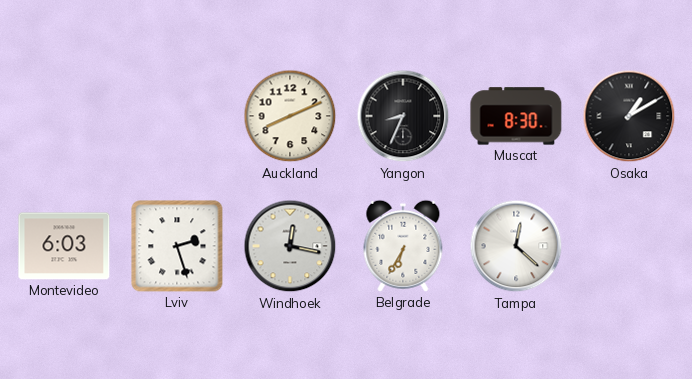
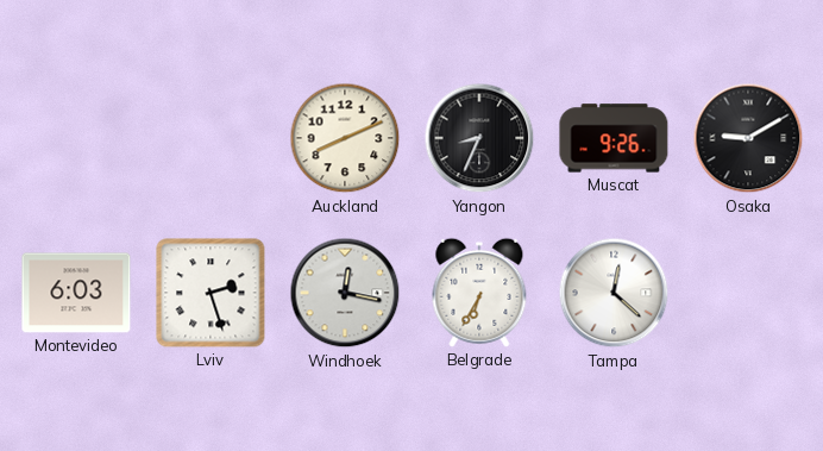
Muscat: 8:30 -> 9:26 (614, 138)
Osaka: 1:10 -> 9:10 (748, 138)
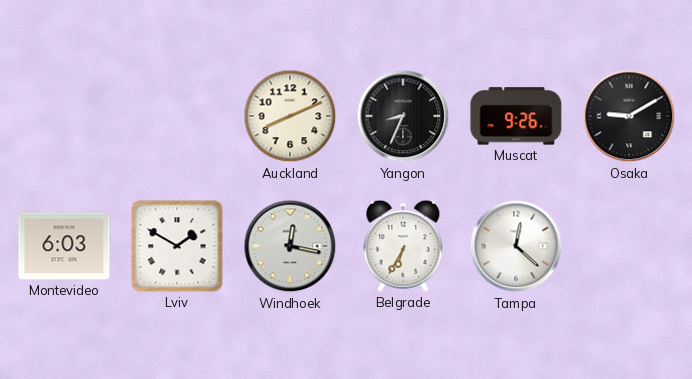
Lviv: 2:27 -> 1:50 (177, 246)
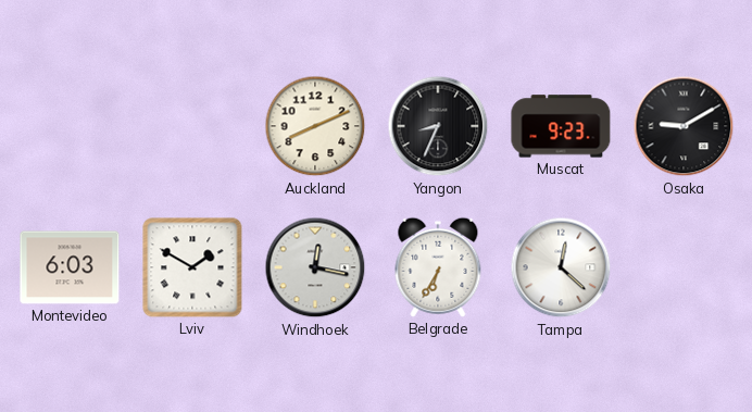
Muscat: 9:26 -> 9:23 (561, 126)
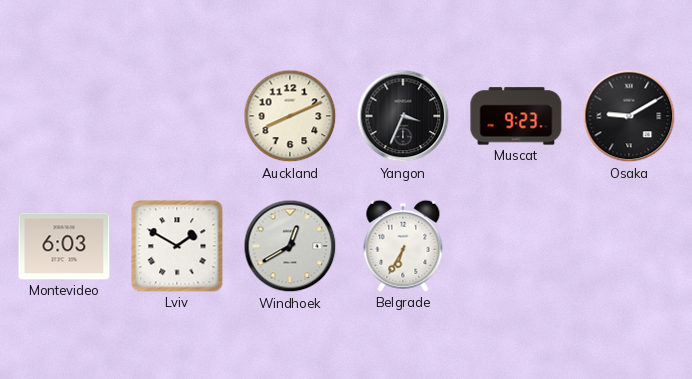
Yangon: 8:34 -> 3:34 (403, 116)
Windhoek: 12:17 -> 12:40 (290, 246)
Tampa: 12:22 -> none (561, 267)
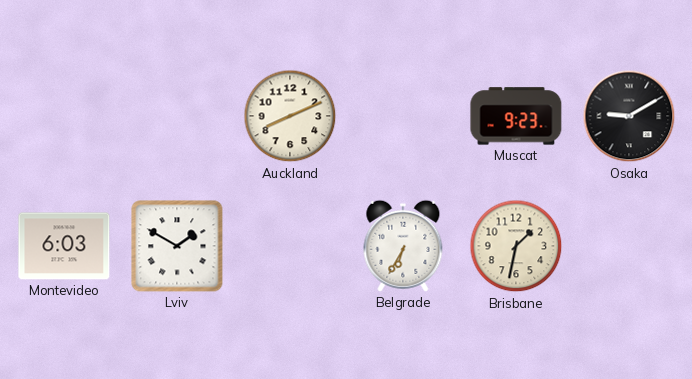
Yangon: 3:34 -> none (403, 116)
Windhoek: 12:40 -> none (290, 246)
Brisbane: none -> 1:32 (516, 246)
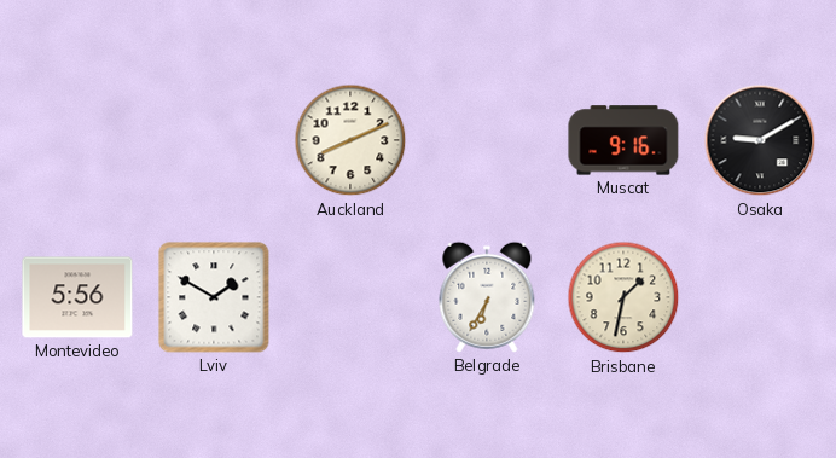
Muscat: 9:23 -> 9:16 (623, 140)
Montevideo: 6:03 -> 5:56 (77, 297)
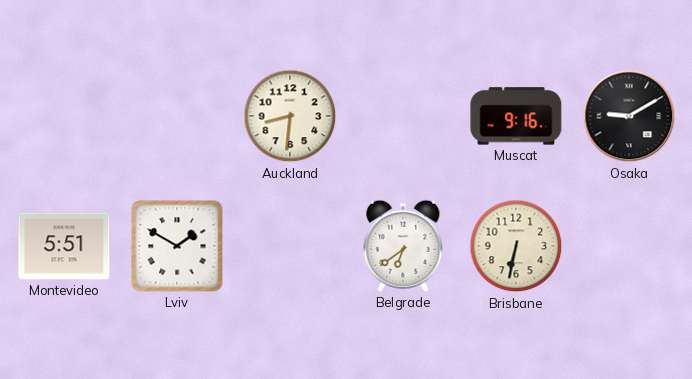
Auckland: 8:11 -> 8:31 (290, 116)
Montevideo: 5:56 -> 5:51 (64, 246)
Belgrade: 6:35 -> 6:39 (403, 246)
Brisbane: 1:32 -> 6:32 (516, 246)
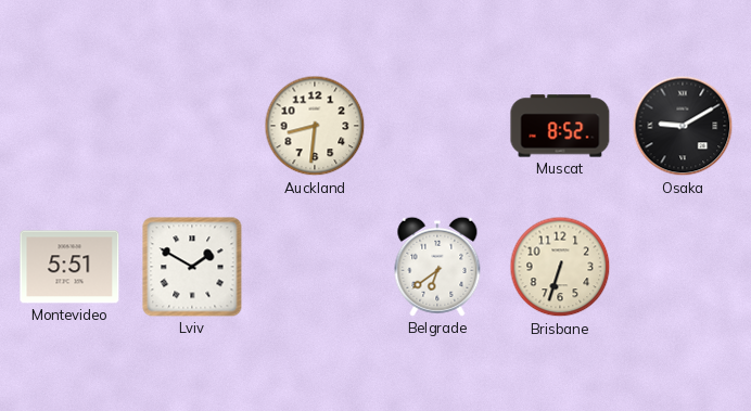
Muscat: 9:16 -> 8:52 (560, 126)
Brisbane: 6:32 -> 6:33 (560, 267)
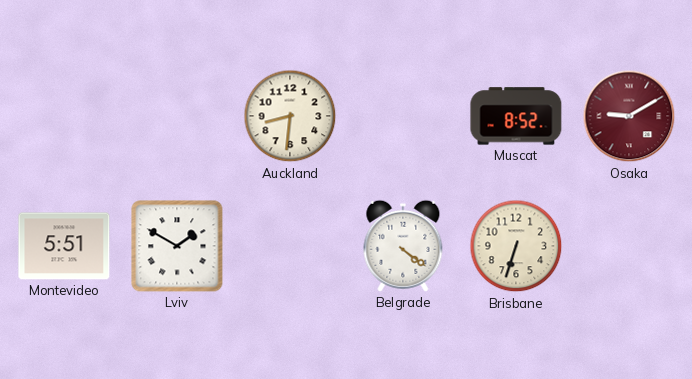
Osaka dial: black -> burgundy (629, 116)
Belgrade: 6:39 -> 4:21 (403, 246)
